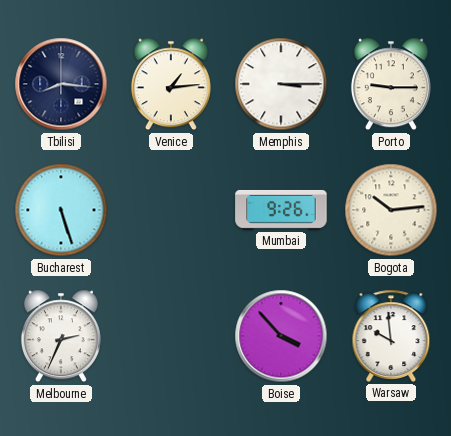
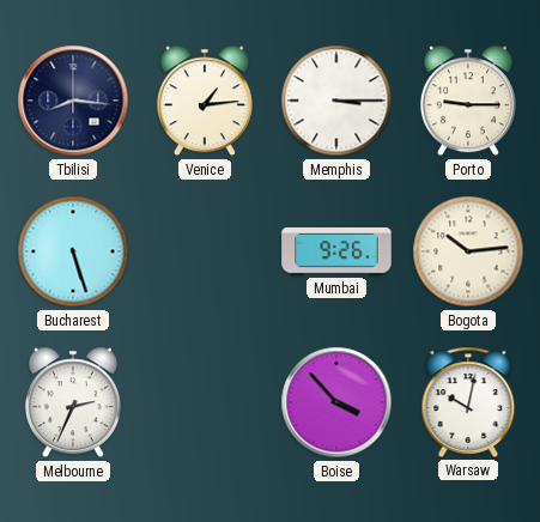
Warsaw: 9:59 -> 10:02 (468, 402)
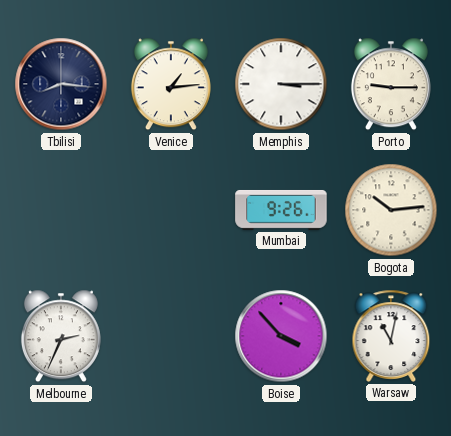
Bucharest: 5:27 -> none (73, 251)
Warsaw: 10:02 -> 11:02 (391, 336)
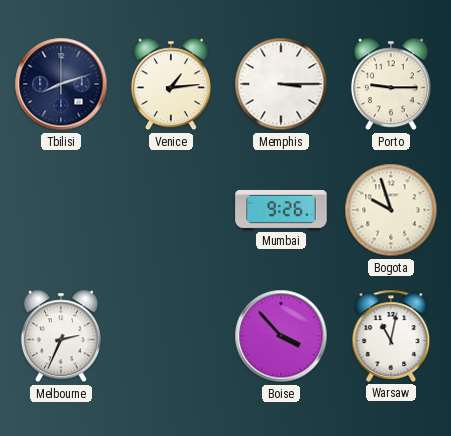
Tbilisi: 8:16 -> 8:12 (61, 84)
Bogota: 10:14 -> 9:57 (391, 210)
